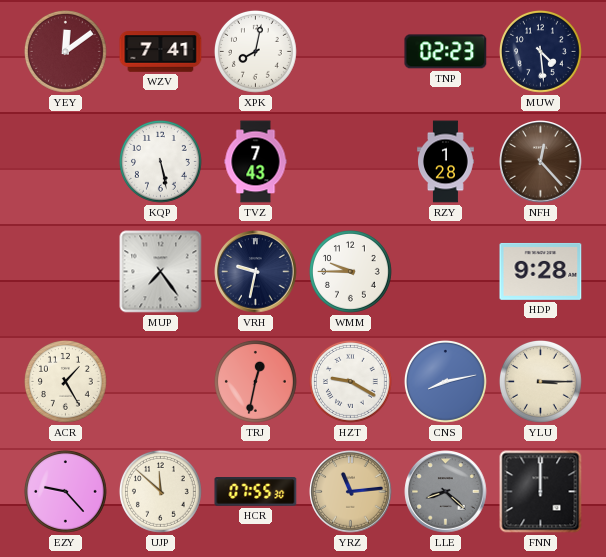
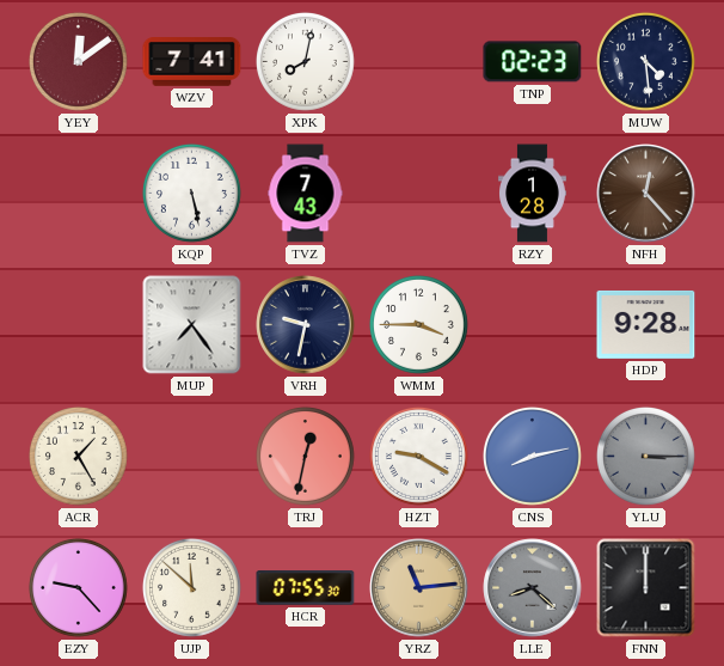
WMM: 9:45 -> 3:45 (418, 324)
YLU dial: cream -> grey (645, 456)
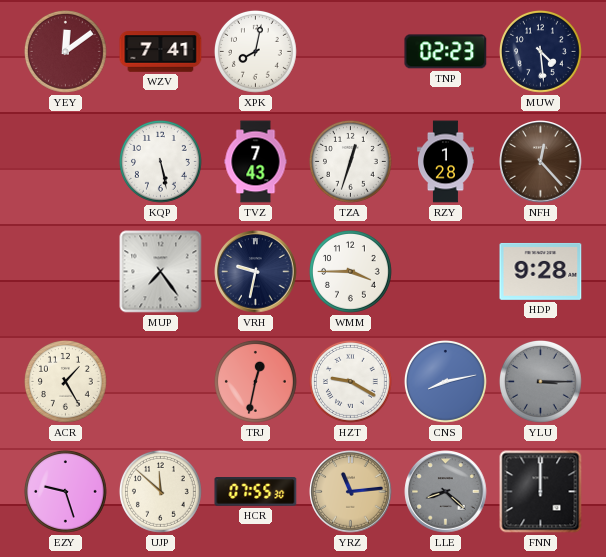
TZA: none -> 12:33 (350, 161)
EZY: 9:23 -> 9:27 (65, 491)
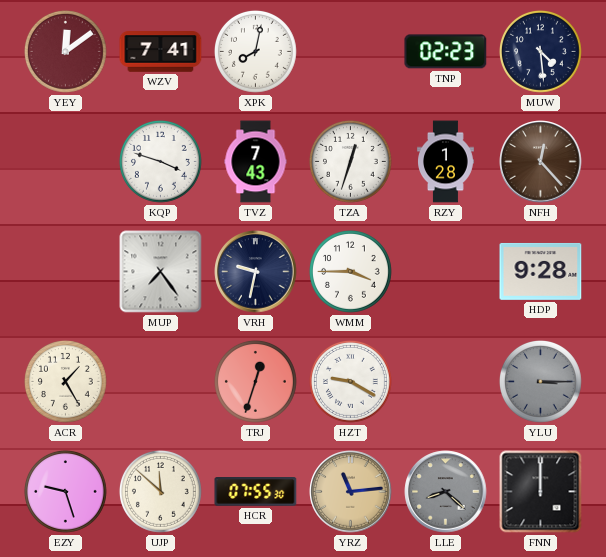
KQP: 5:28 -> 3:48 (160, 161)
TRJ: 12:32 -> 12:33 (255, 381)
CNS: 8:13 -> none (445, 381)
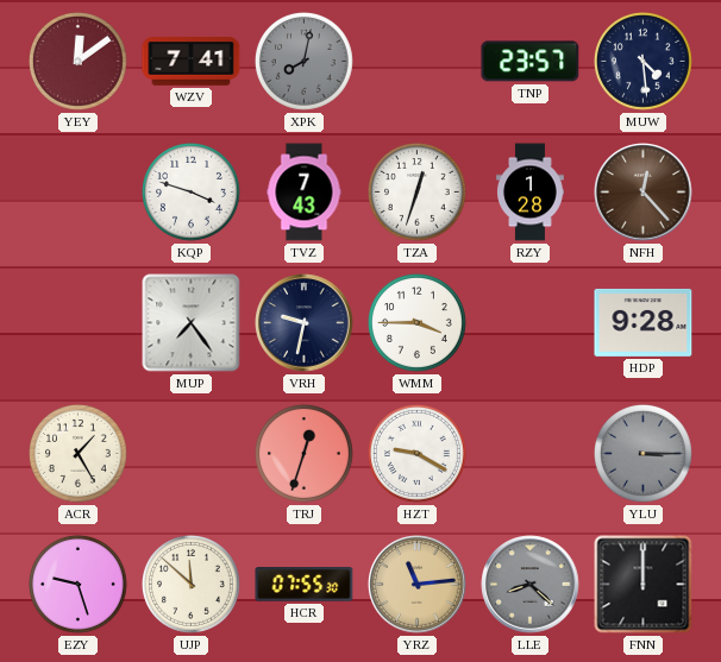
XPK dial: white -> grey (303, 61)
TNP: 02:23 -> 23:57 (531, 62)
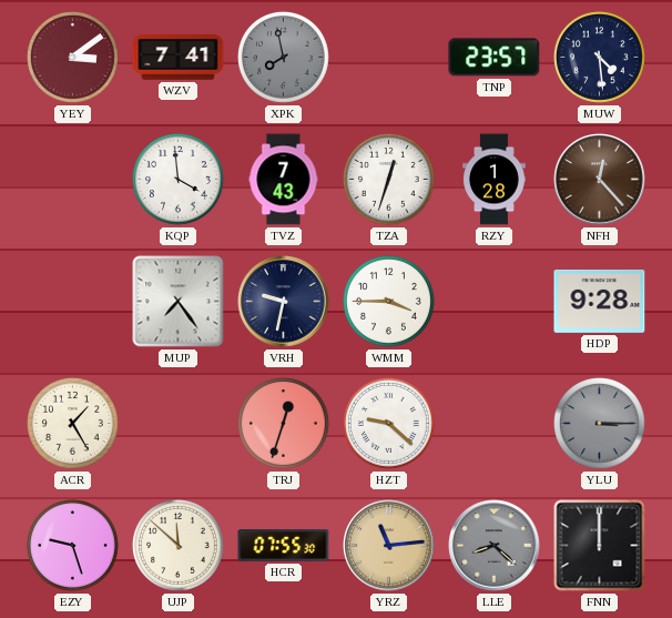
YEY: 12:09 -> 3:09 (72, 57)
XPK: 8:02 -> 7:58 (283, 57)
KQP: 3:48 -> 3:59 (177, 179)
HZT: 9:20 -> 9:22 (388, 423)
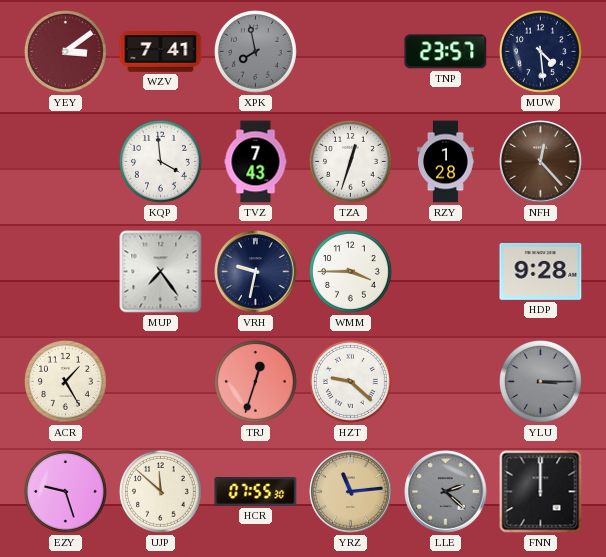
LLE: 8:22 -> 2:22 (446, 492)
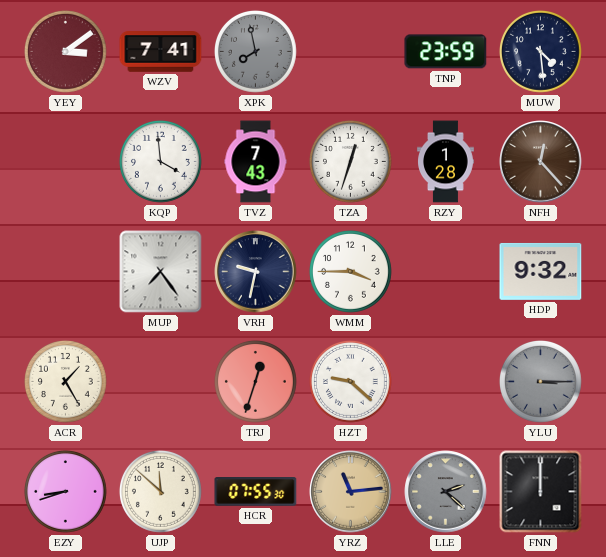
TNP: 23:57 -> 23:59 (446, 52)
HDP: 9:28 -> 9:32 (541, 271)
EZY: 9:27 -> 8:42 (65, 491)
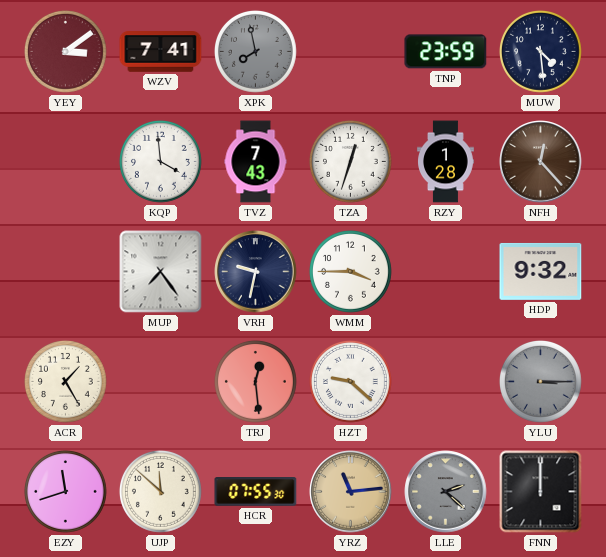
TRJ: 12:33 -> 12:29 (255, 381)
EZY: 8:42 -> 11:42 (65, 491)
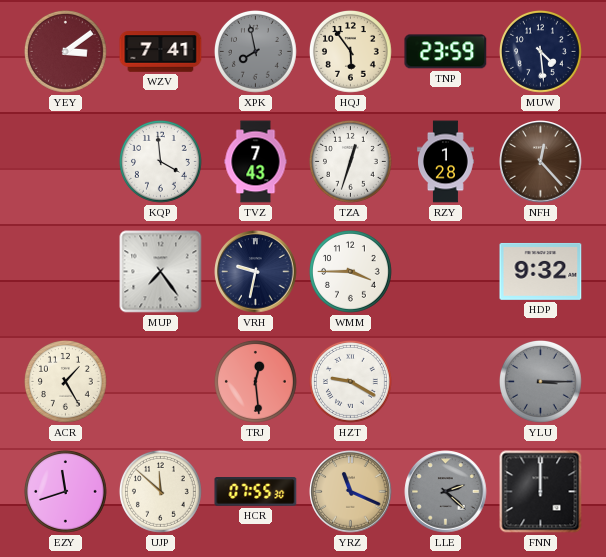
HQJ: none -> 5:54 (350, 51)
HZT: 9:22 -> 9:20 (350, 381)
YRZ: 11:14 -> 11:19 (351, 492)
